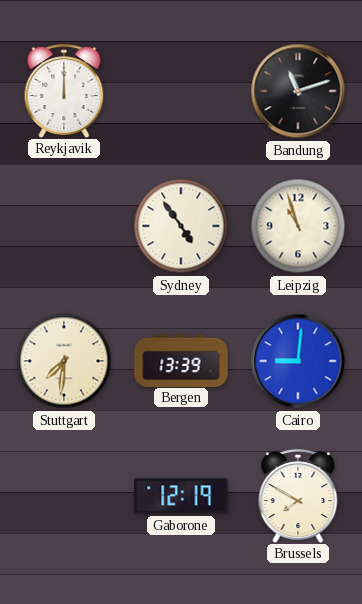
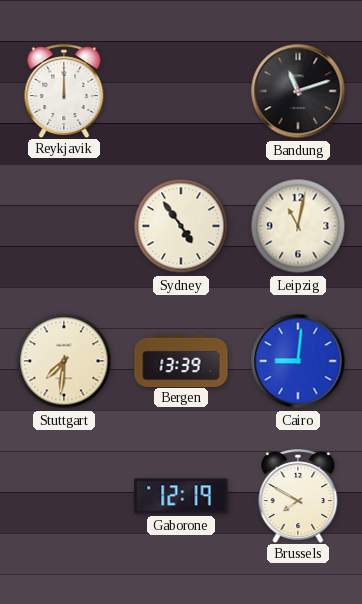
Leipzig: 10:57 -> 11:02 (298, 226)
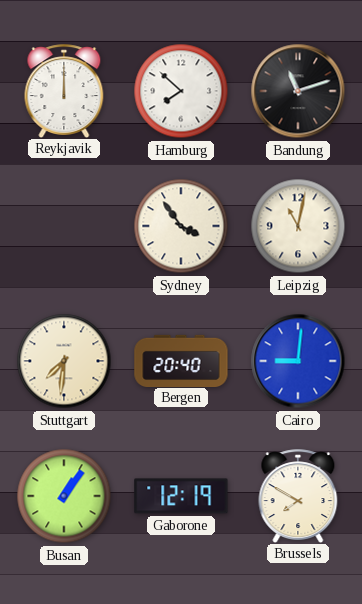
Hamburg: none -> 7:52 (181, 91)
Sydney: 4:54 -> 3:54 (181, 226)
Bergen: 13:39 -> 20:40 (181, 360)
Busan: none -> 1:06 (64, 496)
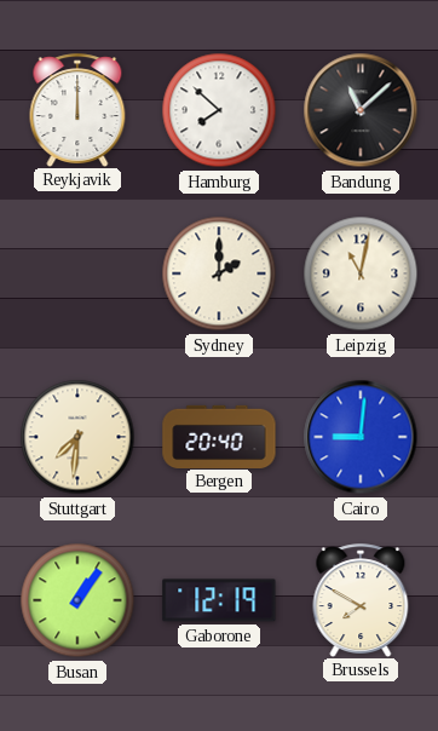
Bandung: 11:12 -> 11:08 (361, 110)
Sydney: 3:54 -> 2:00 (219, 274)
